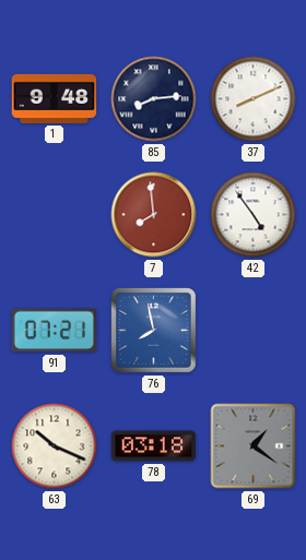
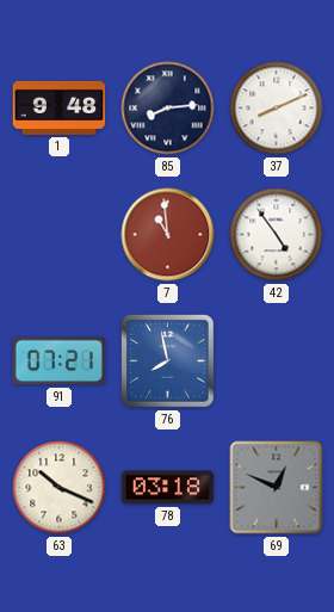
7: 7:59 -> 10:59 (168, 235)
69: 1:21 -> 12:49 (277, 488)
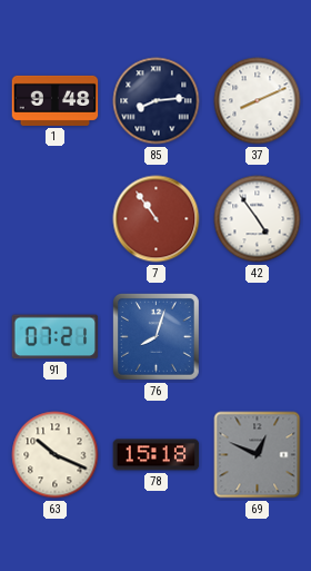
7: 10:59 -> 10:54 (157, 219)
76: 7:58 -> 8:03 (157, 337)
78: 03:18 -> 15:18 (157, 455)
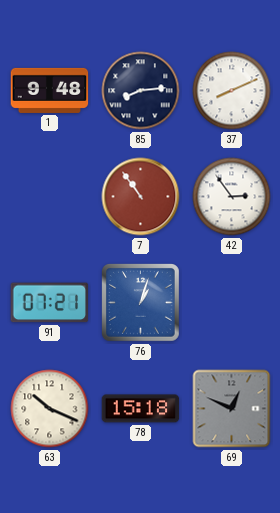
42: 4:54 -> 2:54 (232, 197)
76: 8:03 -> 1:03 (141, 303)
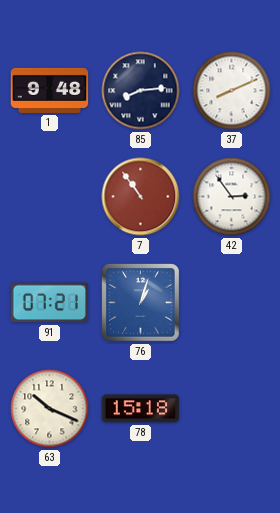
69: 12:49 -> none (232, 409)
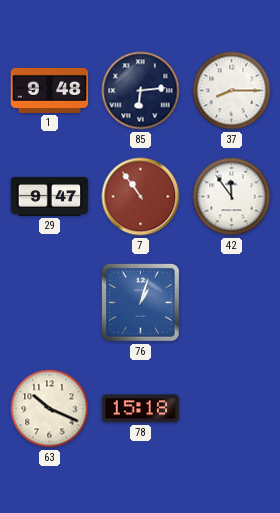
85: 8:14 -> 6:14 (141, 91)
37: 8:11 -> 8:15 (232, 91)
29: none -> 9:47 (50, 196)
42: 2:54 -> 11:54 (232, 197)
91: 07:21 -> none (50, 303)
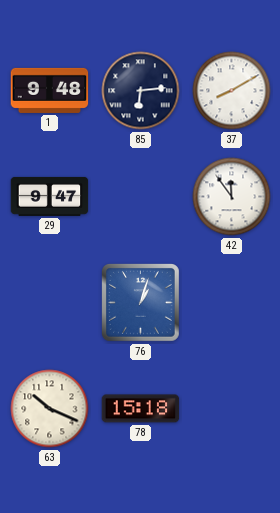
37: 8:15 -> 8:10 (232, 91)
7: 10:54 -> none (141, 197)
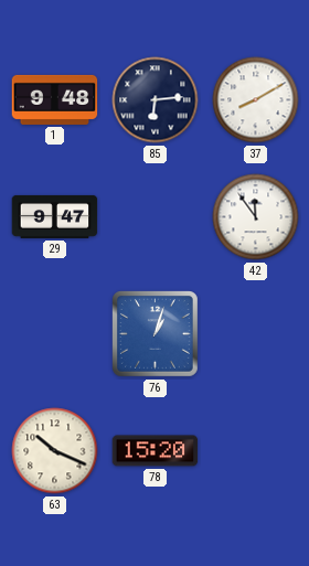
78: 15:18 -> 15:20 (156, 451)
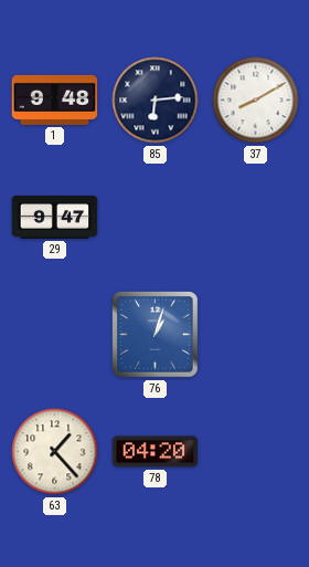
42: 11:54 -> none (256, 217)
63: 10:19 -> 1:23 (55, 452)
78: 15:20 -> 04:20 (156, 452)
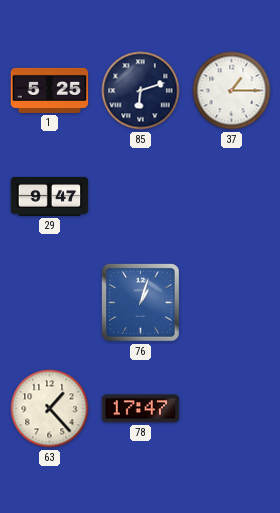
1: 9:48 -> 5:25 (50, 90)
85: 6:14 -> 6:12 (141, 91)
37: 8:10 -> 1:15 (232, 91)
78: 04:20 -> 17:47 (141, 409)
